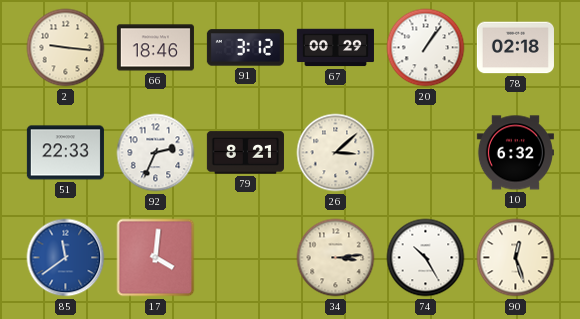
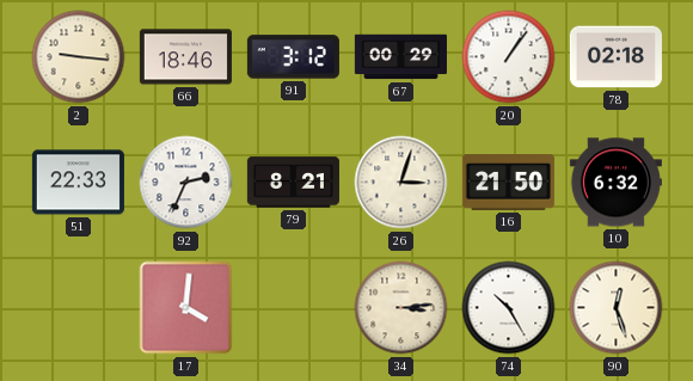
26: 3:08 -> 3:03 (401, 183)
16: none -> 21:50 (508, 183)
85: 11:39 -> none (66, 258)
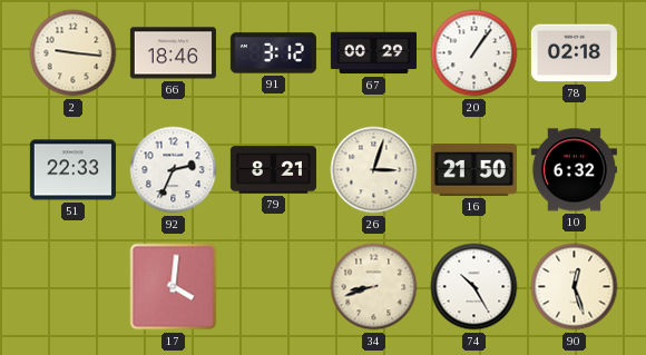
34: 3:14 -> 8:42 (374, 287)
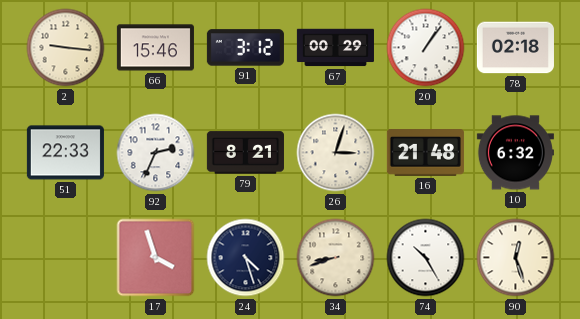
66: 18:46 -> 15:46 (155, 48)
16: 21:50 -> 21:48 (425, 153)
17: 4:01 -> 3:57 (156, 258)
24: none -> 4:27 (246, 258)
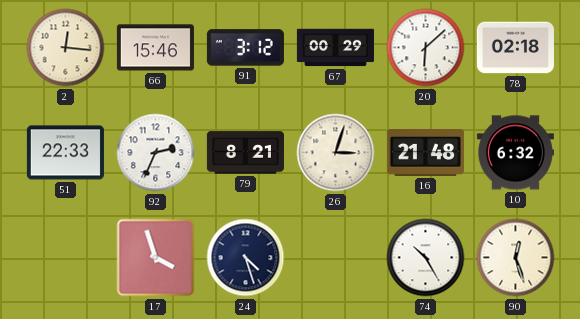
2: 9:16 -> 12:16 (66, 48)
20: 1:06 -> 6:08 (426, 48)
34: 8:42 -> none (336, 258)
